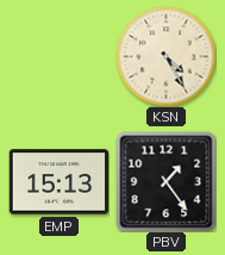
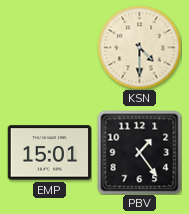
KSN: 4:25 -> 4:30 (139, 47)
EMP: 15:13 -> 15:01 (49, 153)
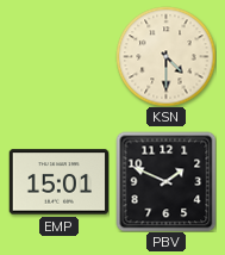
PBV: 1:24 -> 1:49 (165, 181)
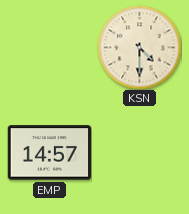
EMP: 15:01 -> 14:57 (49, 153)
PBV: 1:49 -> none (165, 181)
